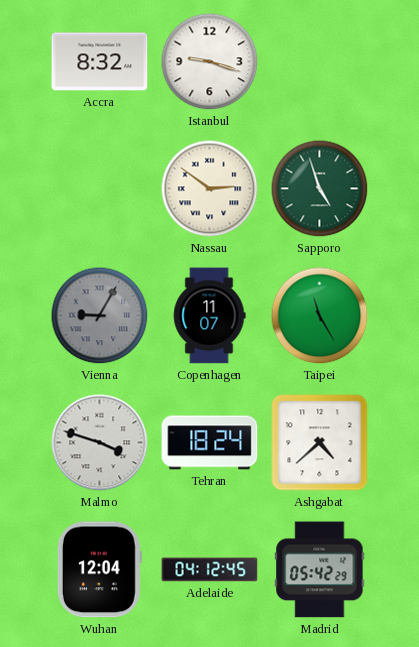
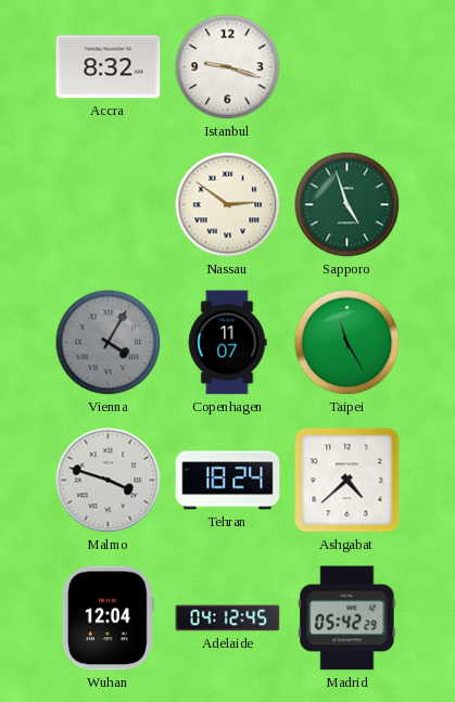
Vienna: 9:05 -> 4:05 (109, 343)
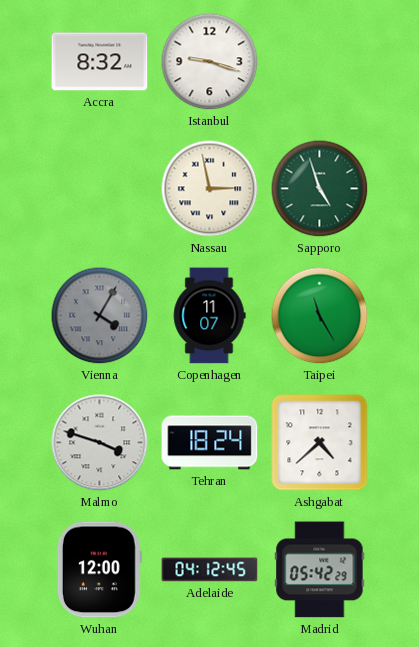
Nassau: 2:51 -> 2:58 (210, 189)
Wuhan: 12:04 -> 12:00 (99, 570)
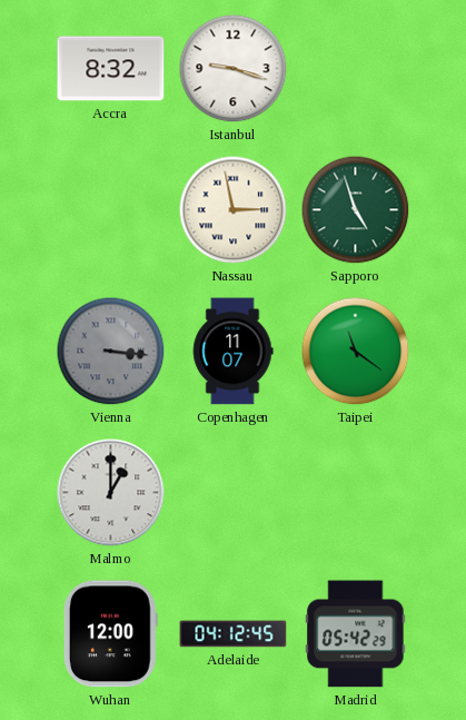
Vienna: 4:05 -> 3:16 (111, 352)
Taipei: 11:25 -> 11:21 (356, 352)
Malmo: 3:48 -> 1:00 (111, 493)
Tehran: 18:24 -> none (210, 443)
Ashgabat: 4:38 -> none (320, 443)
